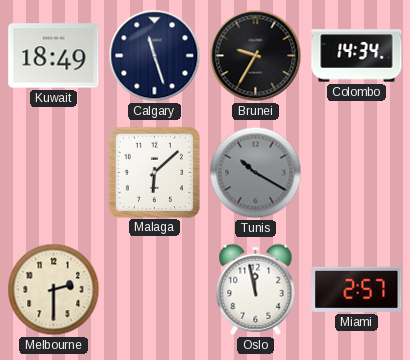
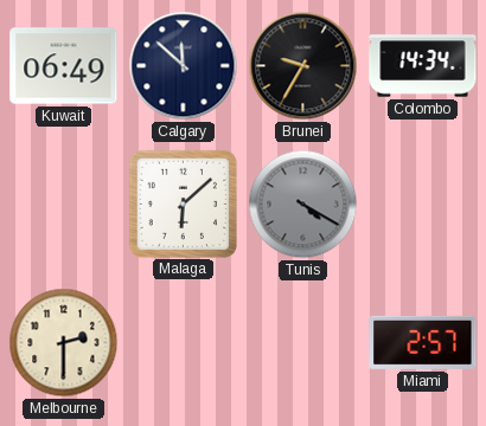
Kuwait: 18:49 -> 06:49 (64, 66)
Calgary: 11:27 -> 11:52 (184, 66)
Tunis: 10:20 -> 4:20 (303, 205)
Oslo: 11:58 -> none (256, 289)
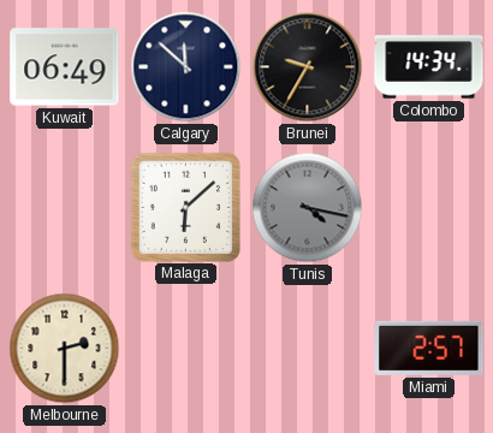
Tunis: 4:20 -> 4:17 (308, 208)
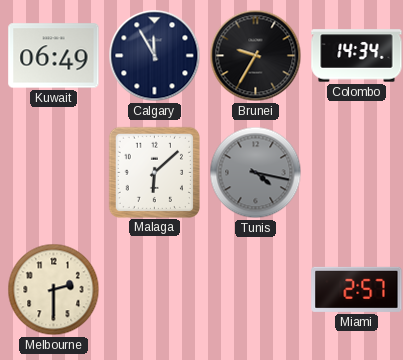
Calgary: 11:52 -> 11:55 (155, 56)
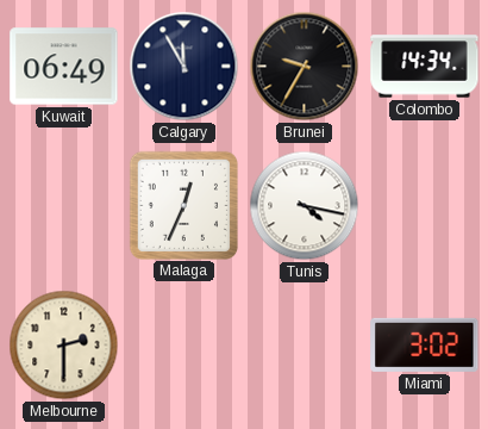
Malaga: 6:08 -> 12:34 (183, 205)
Tunis dial: grey -> white (305, 206)
Miami: 2:57 -> 3:02 (425, 344)
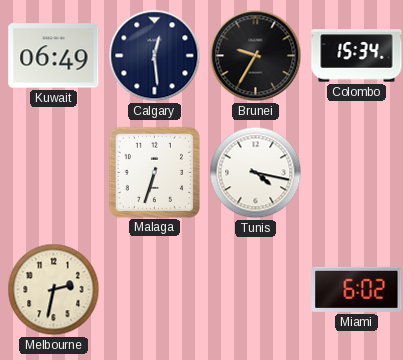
Calgary: 11:55 -> 12:29 (155, 56)
Colombo: 14:34 -> 15:34 (357, 56)
Malaga: 12:34 -> 6:33 (154, 172)
Melbourne: 2:30 -> 2:32 (54, 290)
Miami: 3:02 -> 6:02 (357, 289)
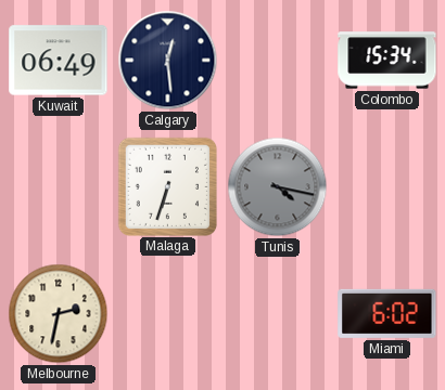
Brunei: 9:35 -> none (256, 56)
Tunis dial: white -> grey (278, 187)
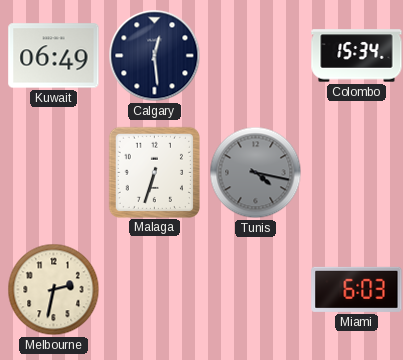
Miami: 6:02 -> 6:03 (357, 289)
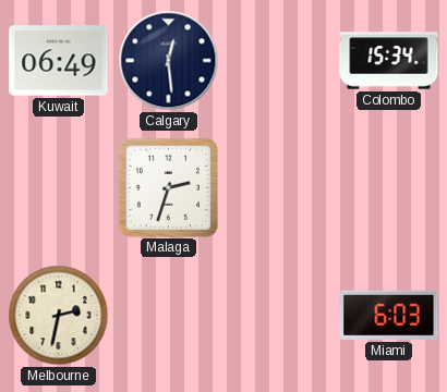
Malaga: 6:33 -> 2:33 (168, 187)
Tunis: 4:17 -> none (256, 173)
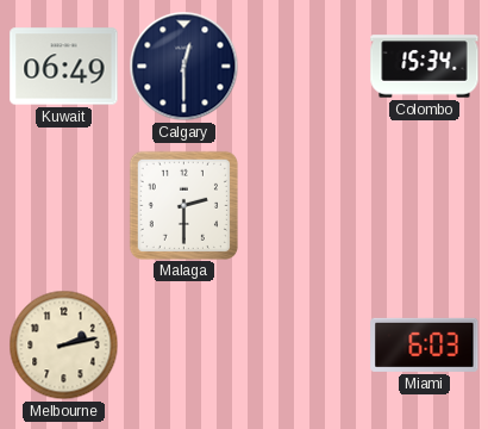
Calgary: 12:29 -> 12:30 (184, 67)
Malaga: 2:33 -> 2:30 (183, 205)
Melbourne: 2:32 -> 2:13 (64, 346)
